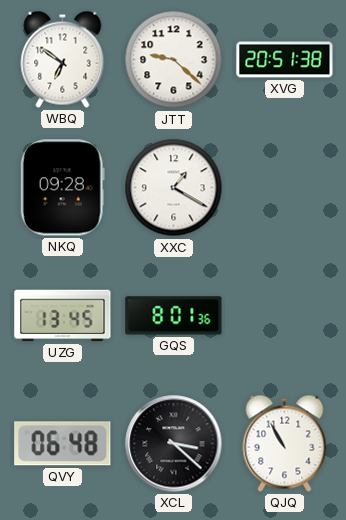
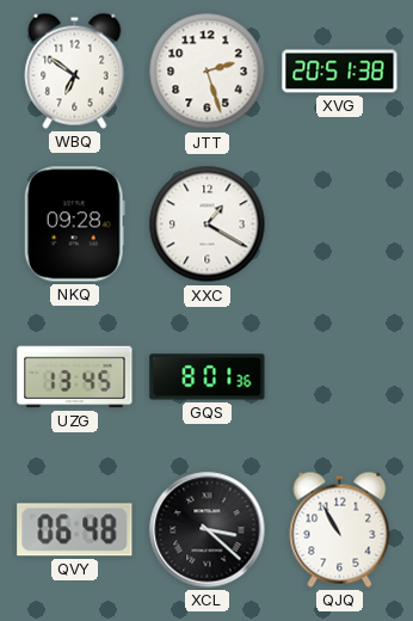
JTT: 9:22 -> 2:27 (208, 72)
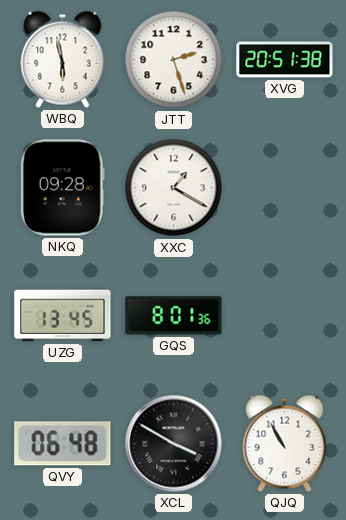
WBQ: 6:51 -> 5:58 (63, 59)
XCL: 3:22 -> 3:50 (174, 444)
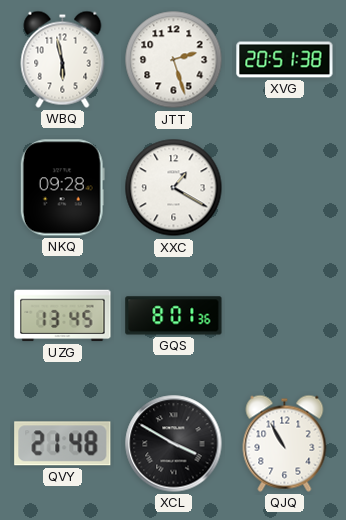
QVY: 06:48 -> 21:48 (63, 444)
